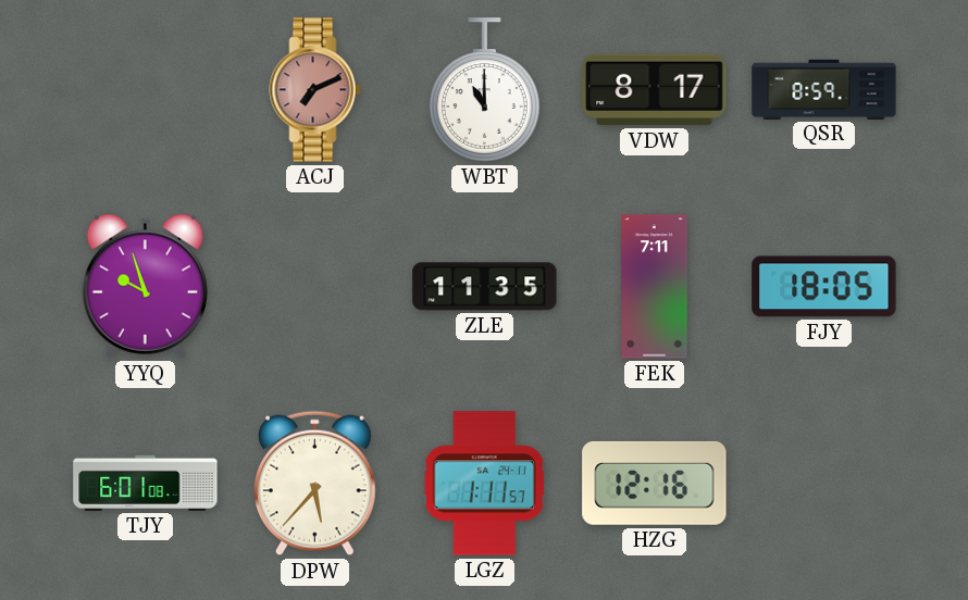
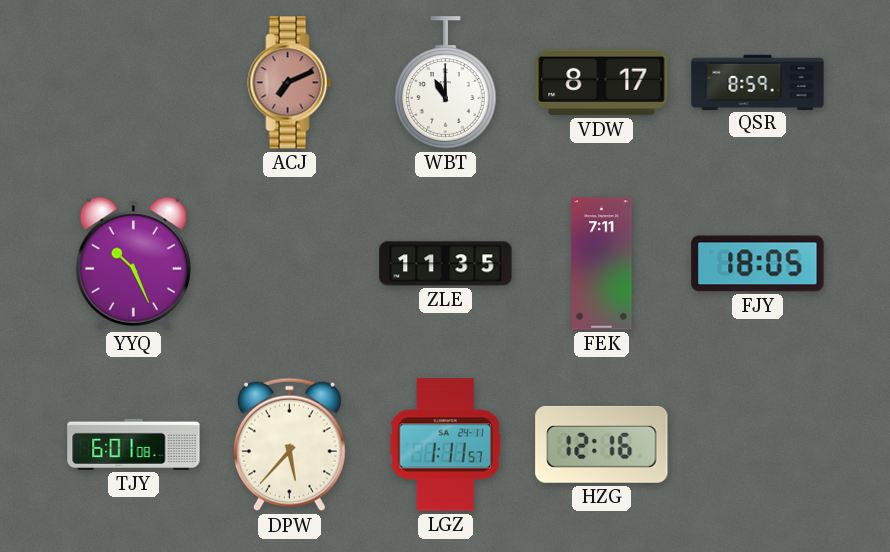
YYQ: 9:57 -> 10:26 (133, 263)
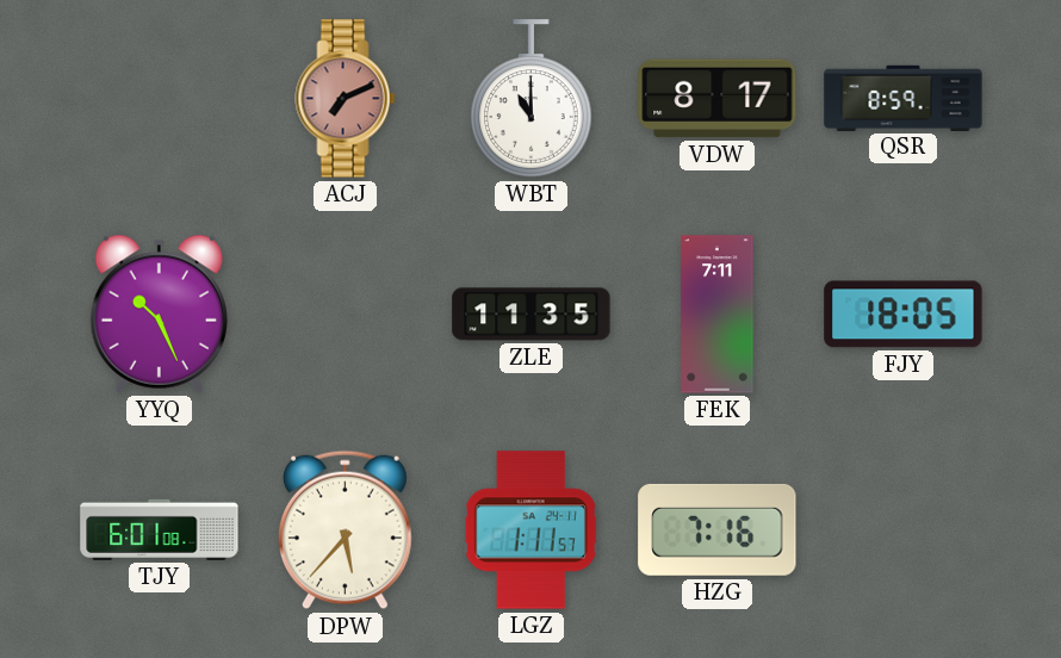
HZG: 12:16 -> 7:16 (718, 529)
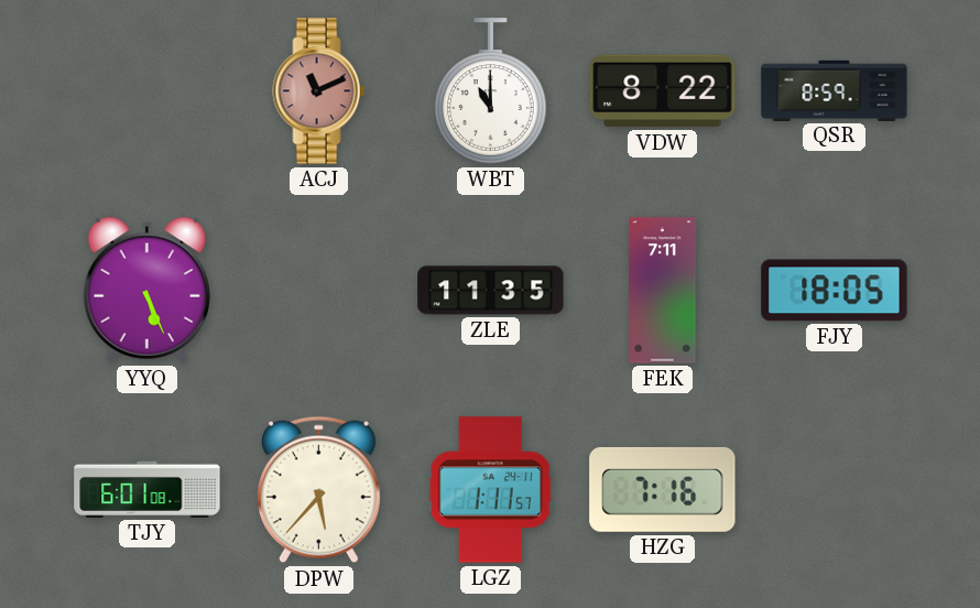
ACJ: 7:11 -> 11:11 (319, 91)
VDW: 8:17 -> 8:22 (663, 91)
YYQ: 10:26 -> 5:26 (146, 290)
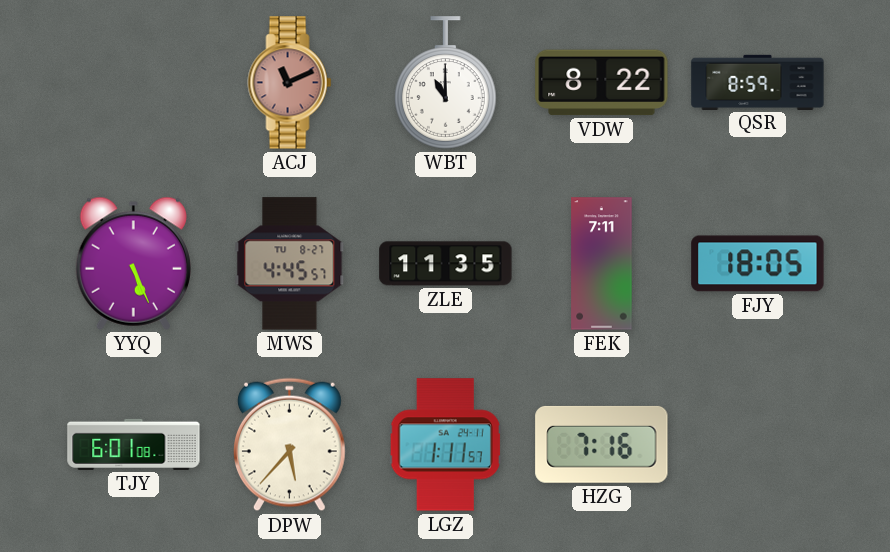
MWS: none -> 4:45 (290, 264)
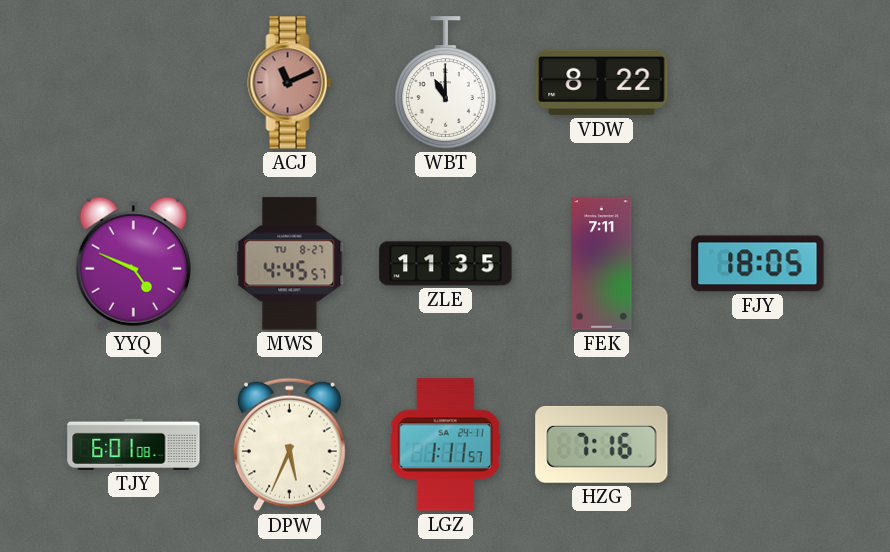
QSR: 8:59 -> none (758, 82)
YYQ: 5:26 -> 4:49 (133, 263)
DPW: 5:37 -> 5:34 (289, 445)
